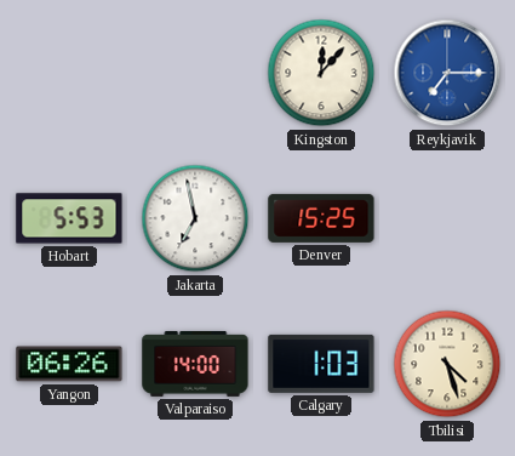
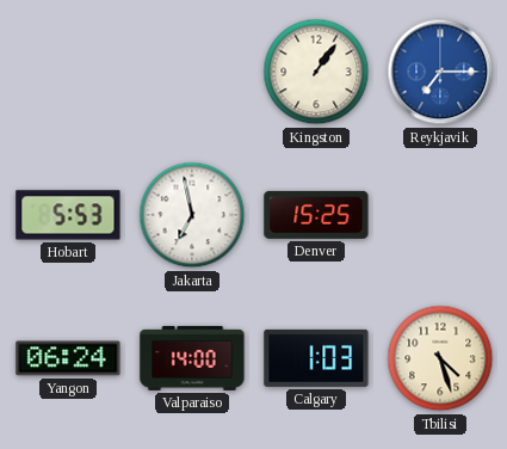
Kingston: 12:07 -> 1:06 (316, 72)
Yangon: 06:26 -> 06:24 (68, 358)
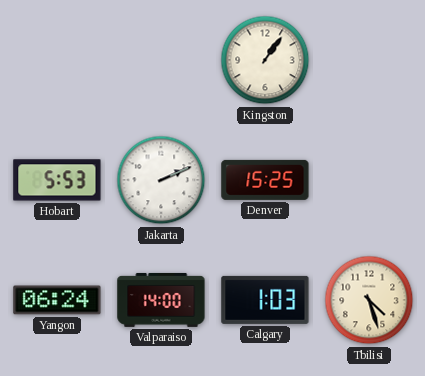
Reykjavik: 7:15 -> none (440, 72)
Jakarta: 6:58 -> 2:11 (161, 180)
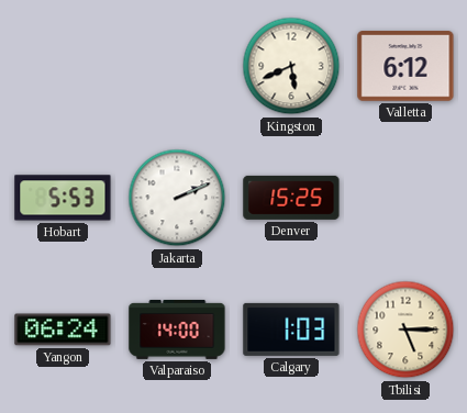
Kingston: 1:06 -> 5:41 (291, 66)
Valletta: none -> 6:12 (405, 66)
Tbilisi: 4:27 -> 5:15 (405, 330)
